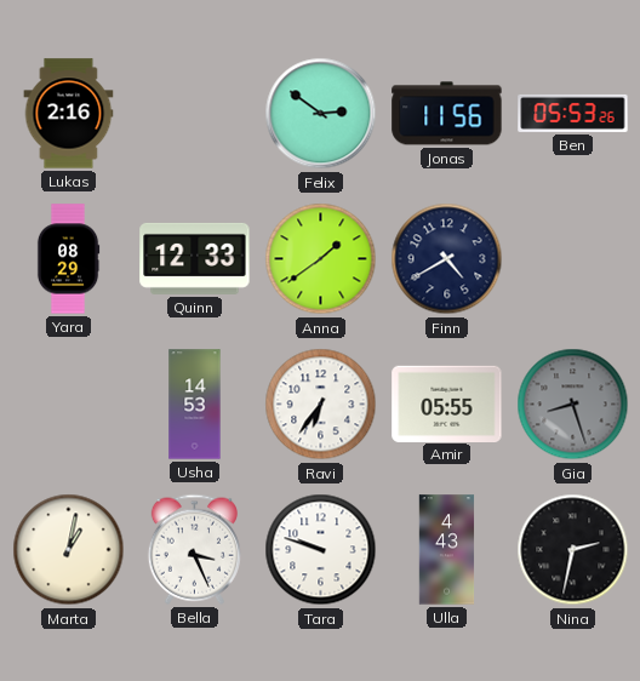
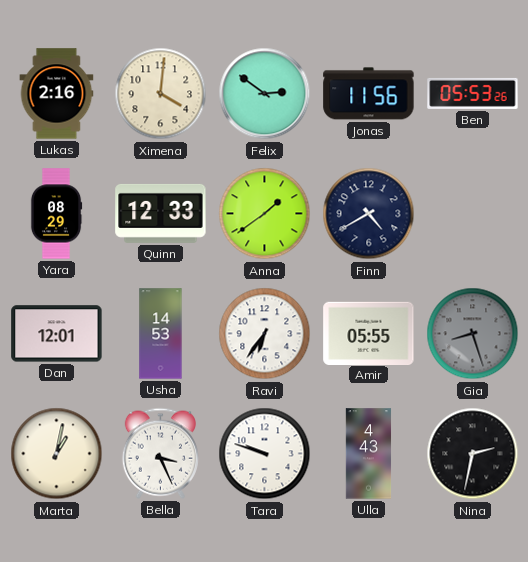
Ximena: none -> 4:01 (161, 94)
Dan: none -> 12:01 (57, 334)
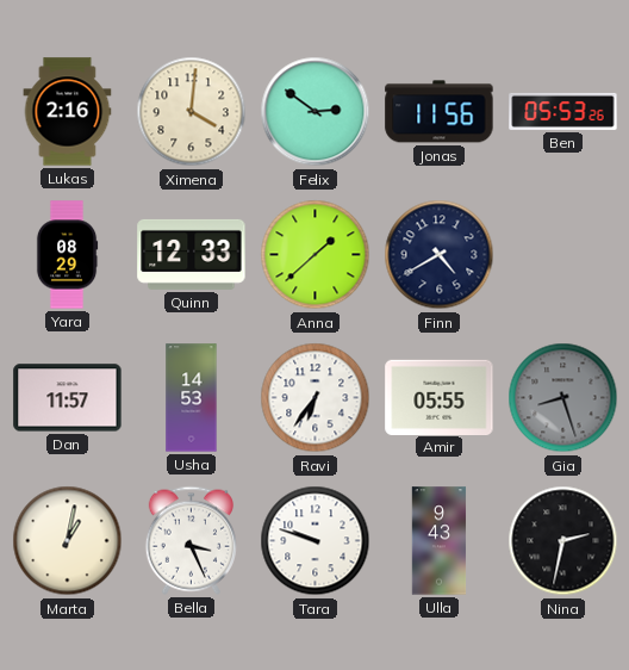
Anna: 1:39 -> 1:38 (316, 255)
Dan: 12:01 -> 11:57 (68, 398)
Ulla: 4:43 -> 9:43 (440, 541)
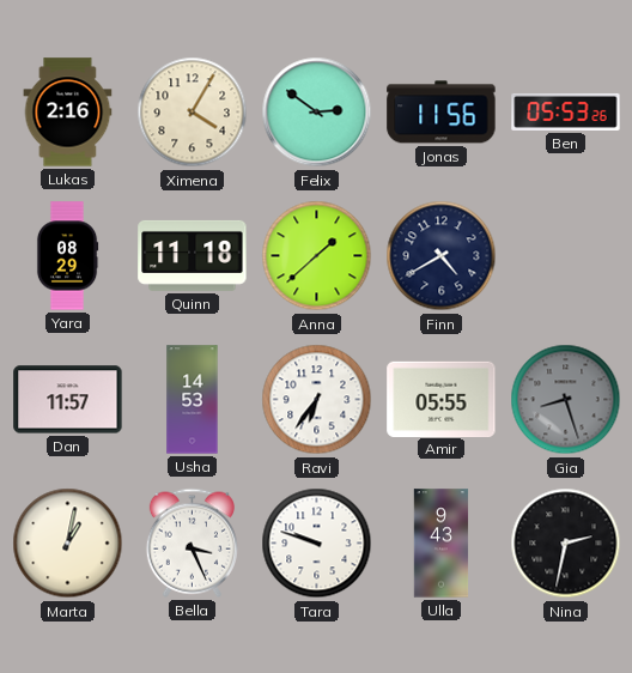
Ximena: 4:01 -> 4:05 (193, 113)
Quinn: 12:33 -> 11:18 (193, 255)
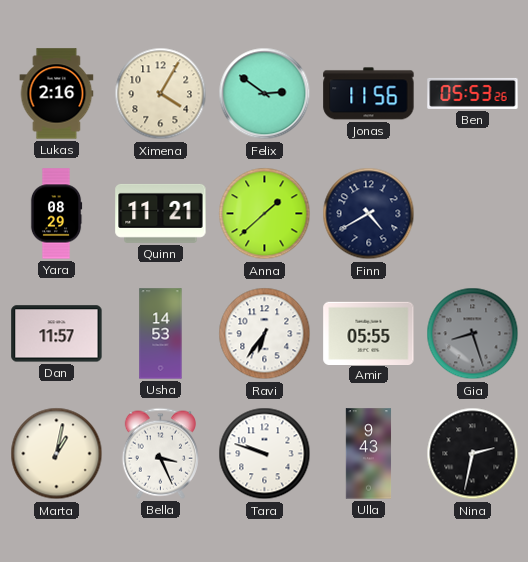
Quinn: 11:18 -> 11:21 (161, 213)
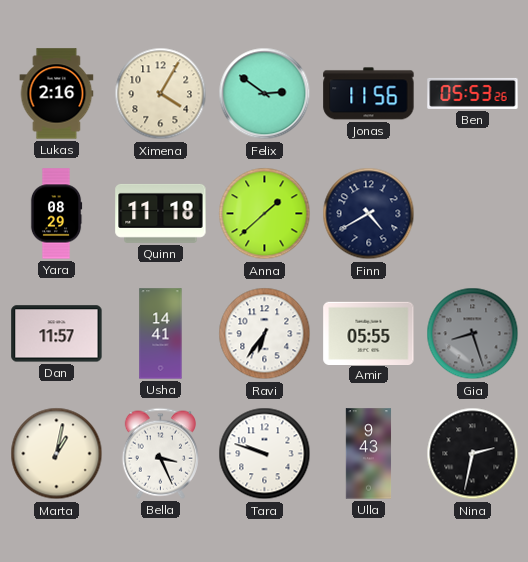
Quinn: 11:21 -> 11:18 (161, 213)
Usha: 14:53 -> 14:41 (161, 334)
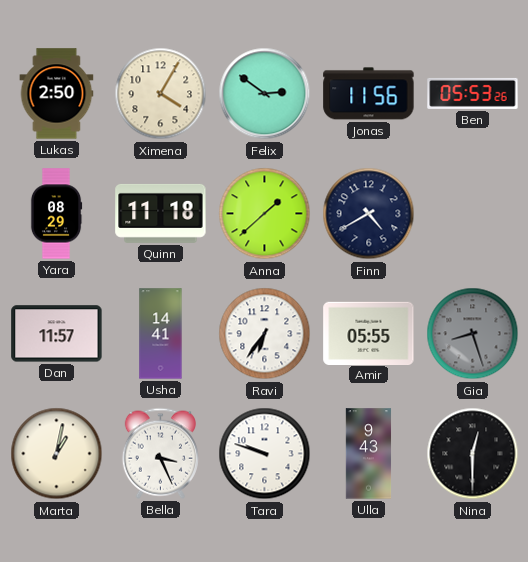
Lukas: 2:16 -> 2:50 (57, 94)
Nina: 2:32 -> 12:30 (473, 454)
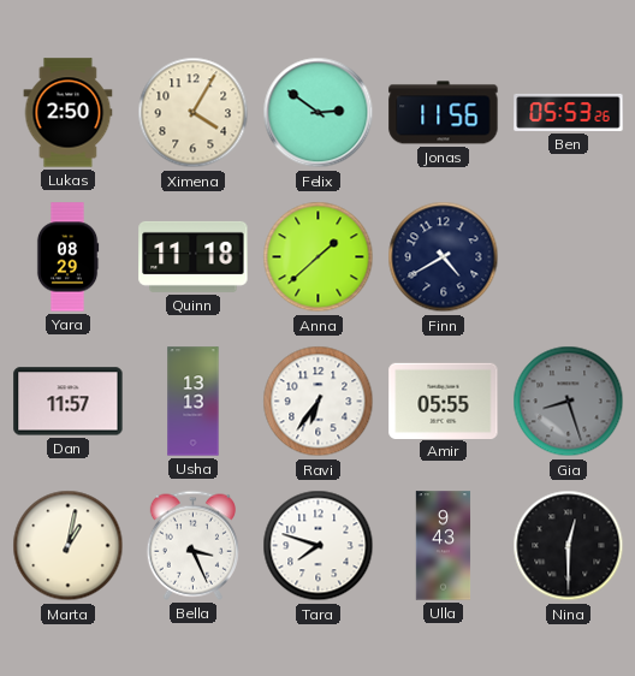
Usha: 14:41 -> 13:13 (194, 402)
Tara: 9:48 -> 7:48 (319, 546)
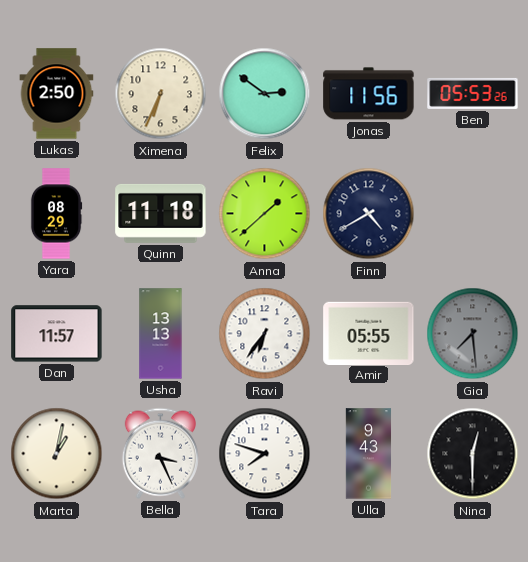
Ximena: 4:05 -> 6:34 (161, 94)
Gia: 8:27 -> 7:29 (473, 334)
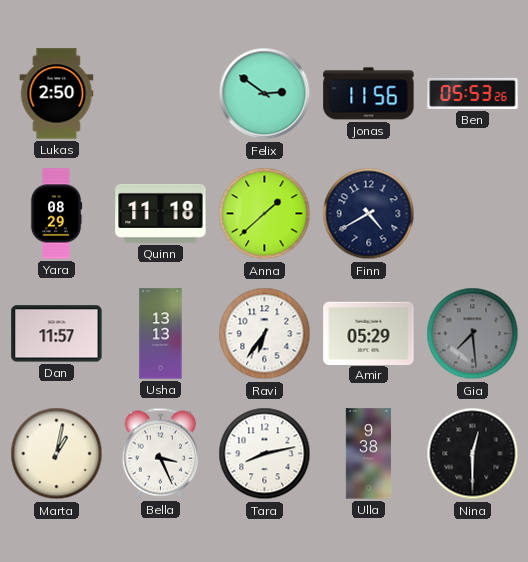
Ximena: 6:34 -> none (161, 94)
Amir: 05:55 -> 05:29 (369, 333)
Tara: 7:48 -> 8:13 (265, 454)
Ulla: 9:43 -> 9:38 (369, 454)
